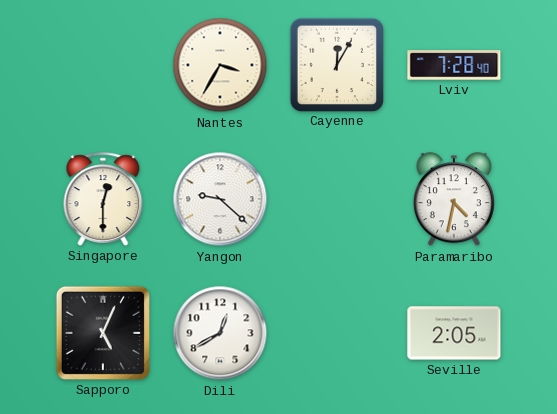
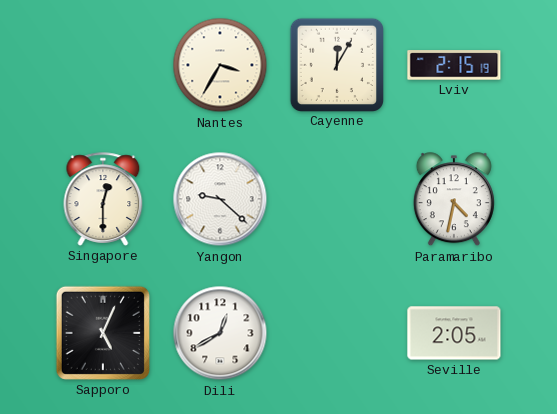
Lviv: 7:28 -> 2:15 (454, 65)
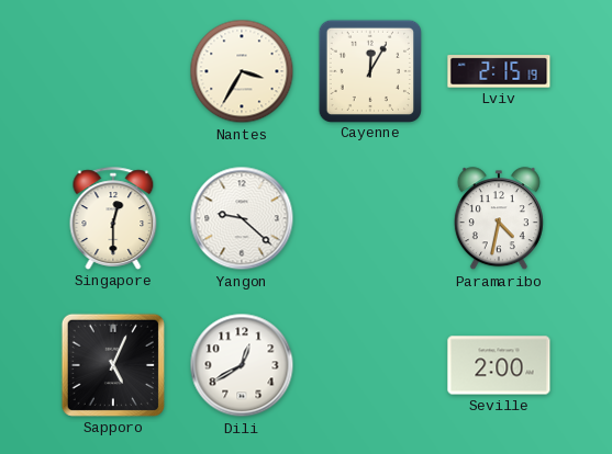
Seville: 2:05 -> 2:00 (499, 365)
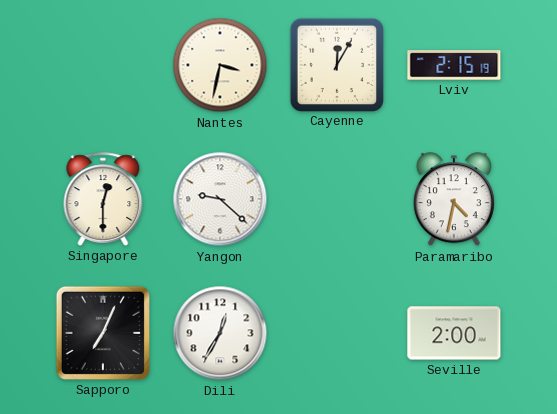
Nantes: 3:35 -> 3:32 (220, 65)
Sapporo: 5:04 -> 7:04 (103, 333)
Dili: 12:40 -> 12:35 (220, 333)
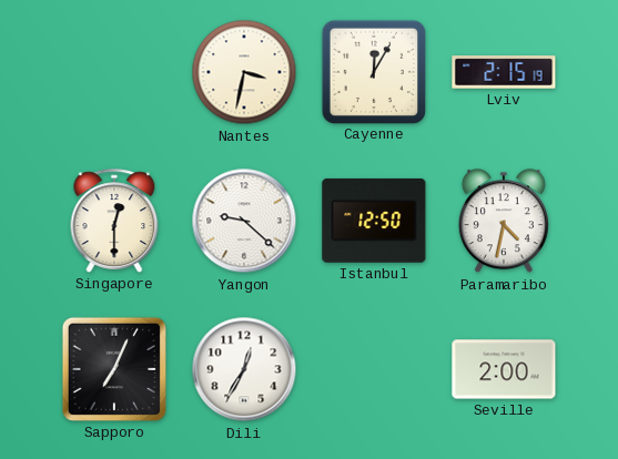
Istanbul: none -> 12:50 (374, 221)
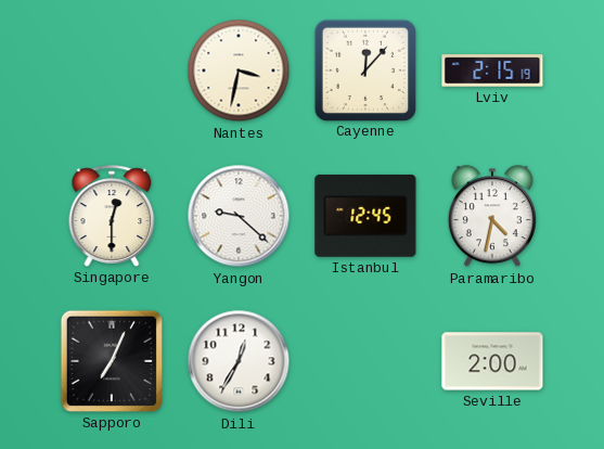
Cayenne: 12:05 -> 12:07 (364, 69)
Istanbul: 12:50 -> 12:45 (365, 216)
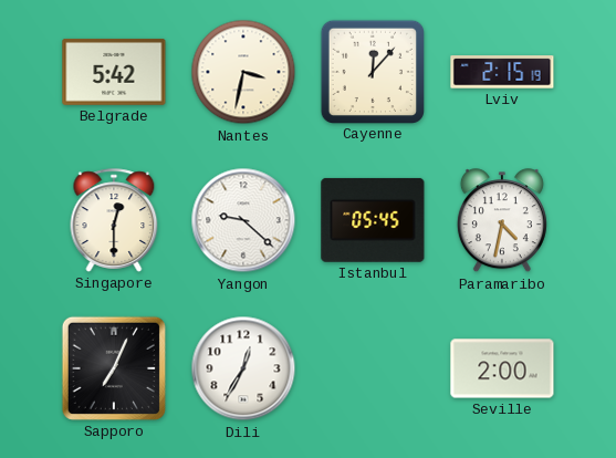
Belgrade: none -> 5:42 (114, 72)
Istanbul: 12:45 -> 05:45 (373, 220)
